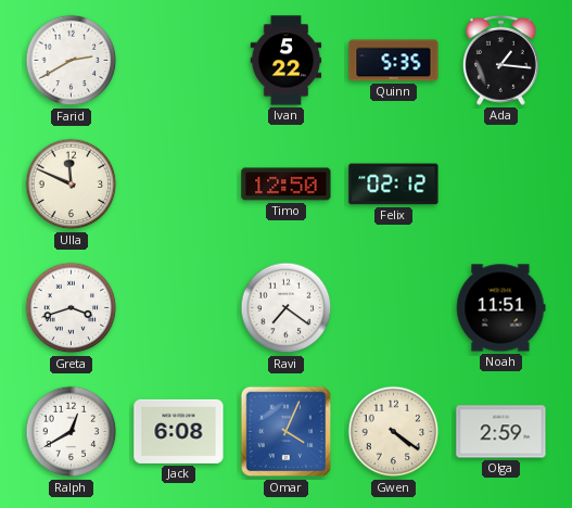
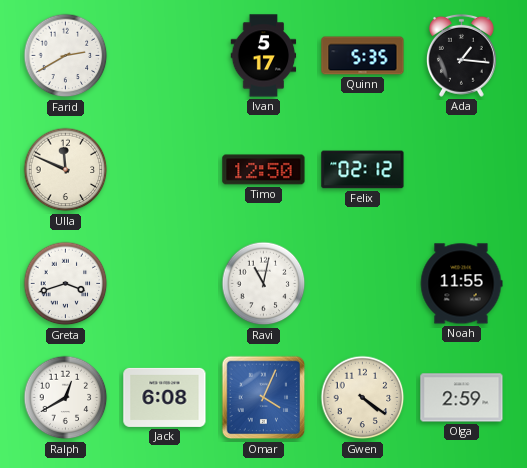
Ivan: 5:22 -> 5:17 (264, 56)
Ravi: 7:21 -> 11:02 (264, 284)
Noah: 11:51 -> 11:55 (461, 284)
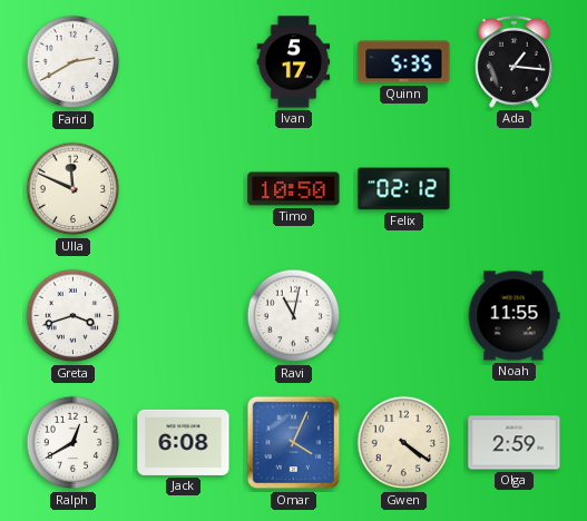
Timo: 12:50 -> 10:50 (294, 189)
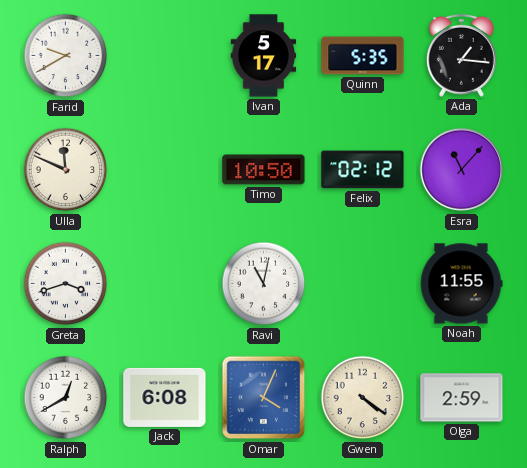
Farid: 2:40 -> 9:40 (66, 56)
Esra: none -> 11:07 (462, 170)
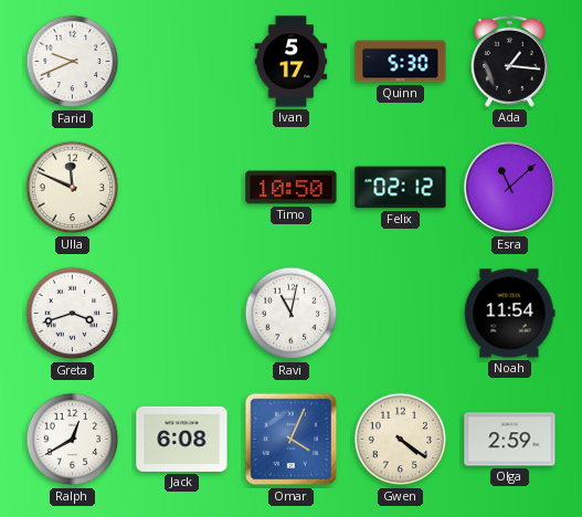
Farid: 9:40 -> 9:41 (73, 62)
Quinn: 5:35 -> 5:30 (401, 62)
Esra: 11:07 -> 11:08 (510, 188)
Noah: 11:55 -> 11:54 (509, 314)
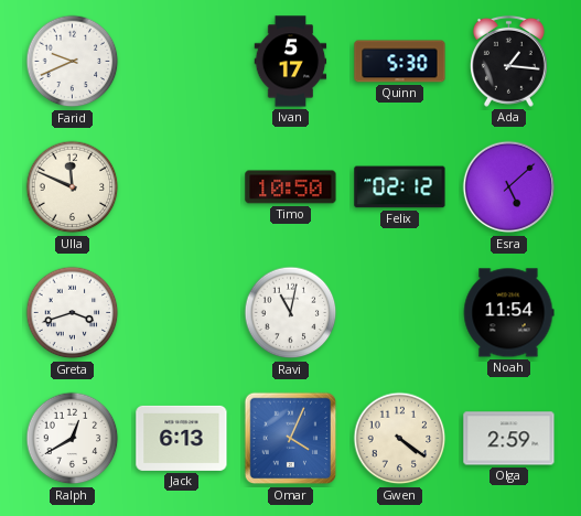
Esra: 11:08 -> 5:08 (509, 187)
Jack: 6:08 -> 6:13 (182, 438)
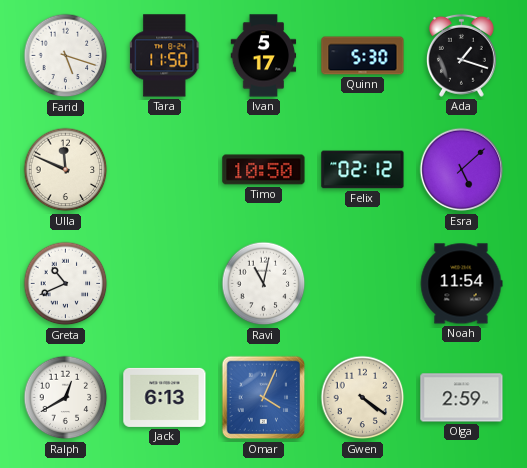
Farid: 9:41 -> 5:18 (66, 56)
Tara: none -> 11:50 (166, 56)
Ada: 1:16 -> 1:18 (461, 55)
Greta: 3:42 -> 10:41 (66, 284)
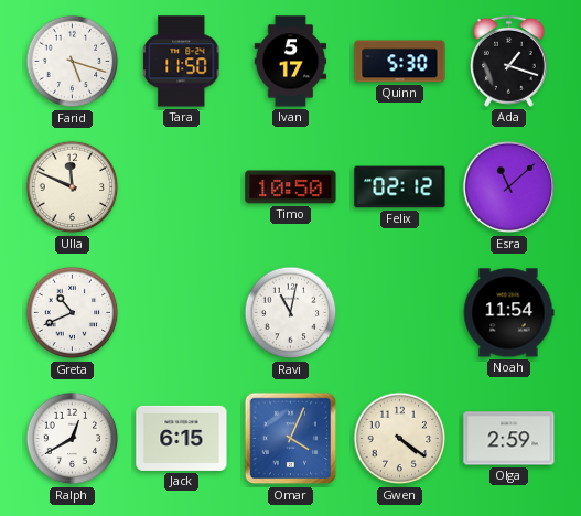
Esra: 5:08 -> 11:08 (509, 187)
Jack: 6:13 -> 6:15 (182, 438)
